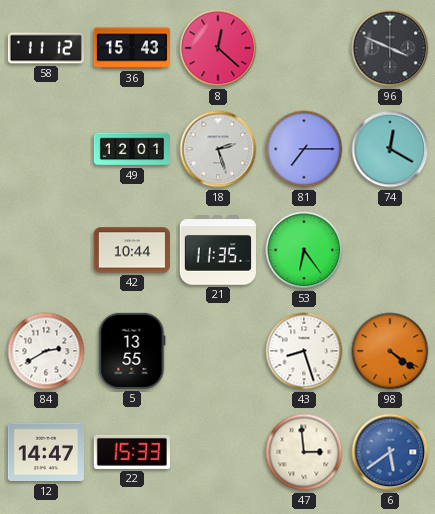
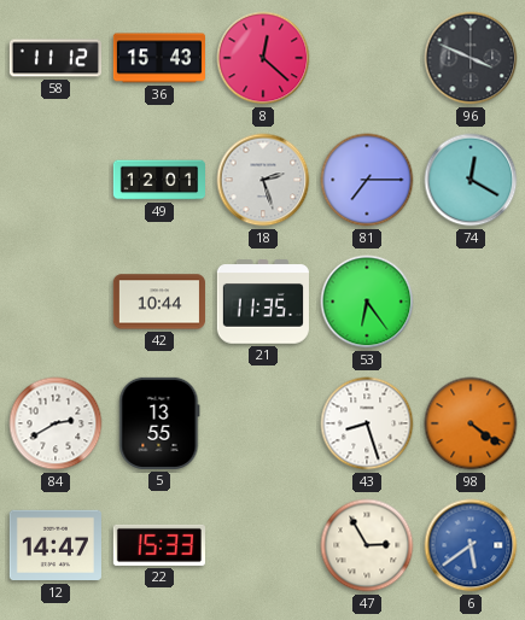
47: 2:59 -> 2:55 (367, 545)
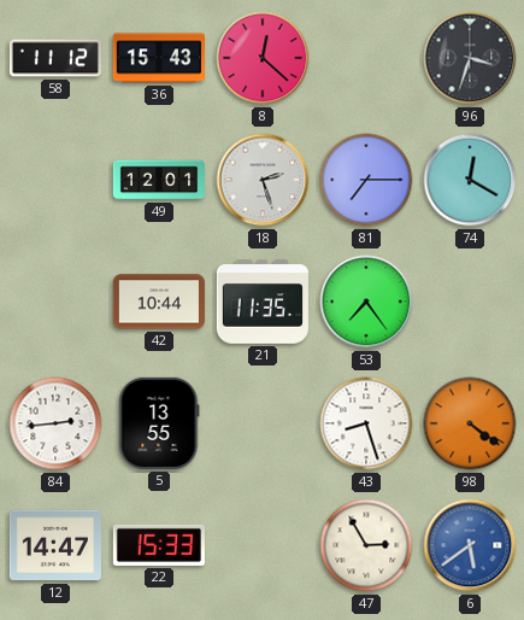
96: 3:49 -> 3:33 (470, 58)
53: 6:24 -> 7:24 (366, 302)
84: 2:40 -> 2:44 (55, 423)
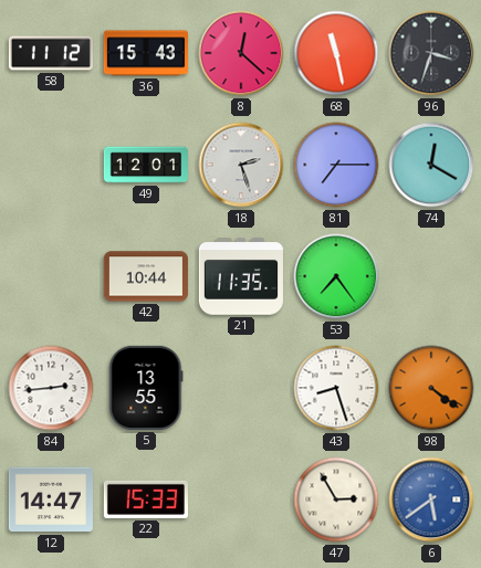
68: none -> 11:28 (336, 53)
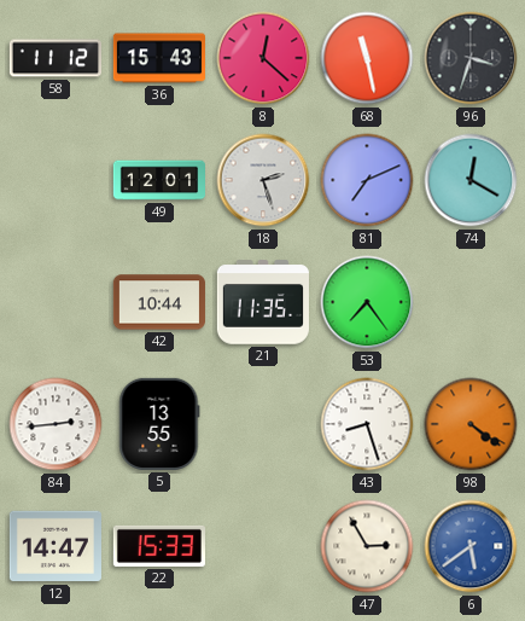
81: 7:15 -> 7:11 (367, 180)
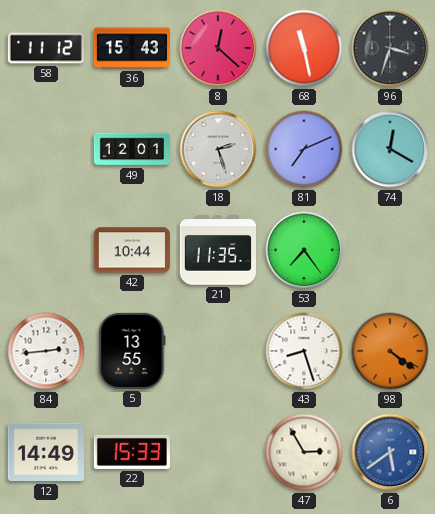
12: 14:47 -> 14:49 (46, 452)
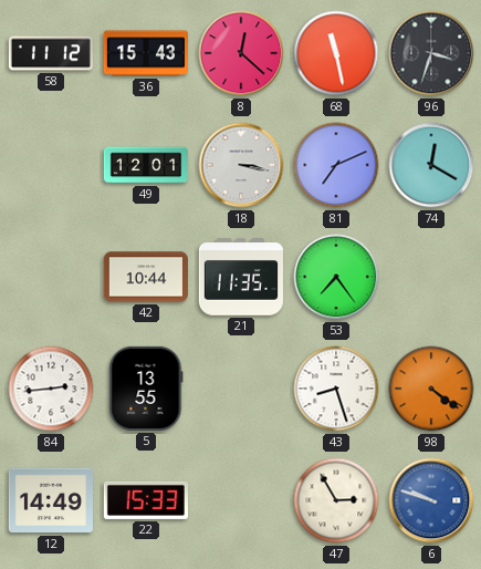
18: 2:27 -> 3:17 (241, 165)
6: 5:39 -> 9:48 (431, 500)
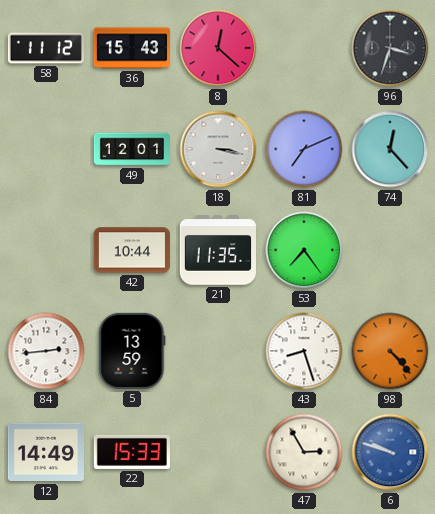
68: 11:28 -> none (336, 53)
74: 12:20 -> 12:23 (390, 149)
5: 13:55 -> 13:59 (132, 351)
98: 4:21 -> 4:23 (390, 351)
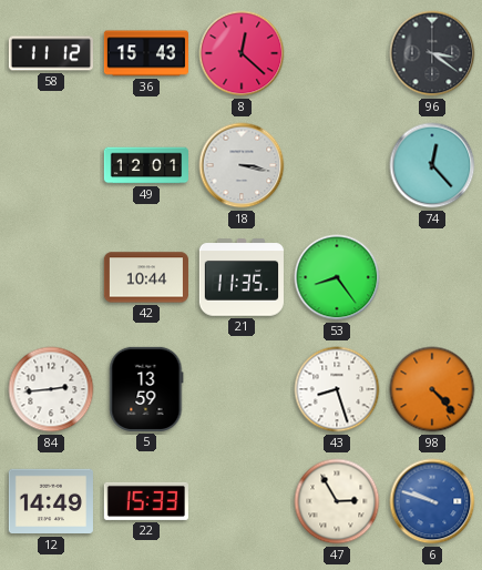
96: 3:33 -> 3:21 (432, 53)
81: 7:11 -> none (304, 149)
53: 7:24 -> 8:24 (337, 277)
